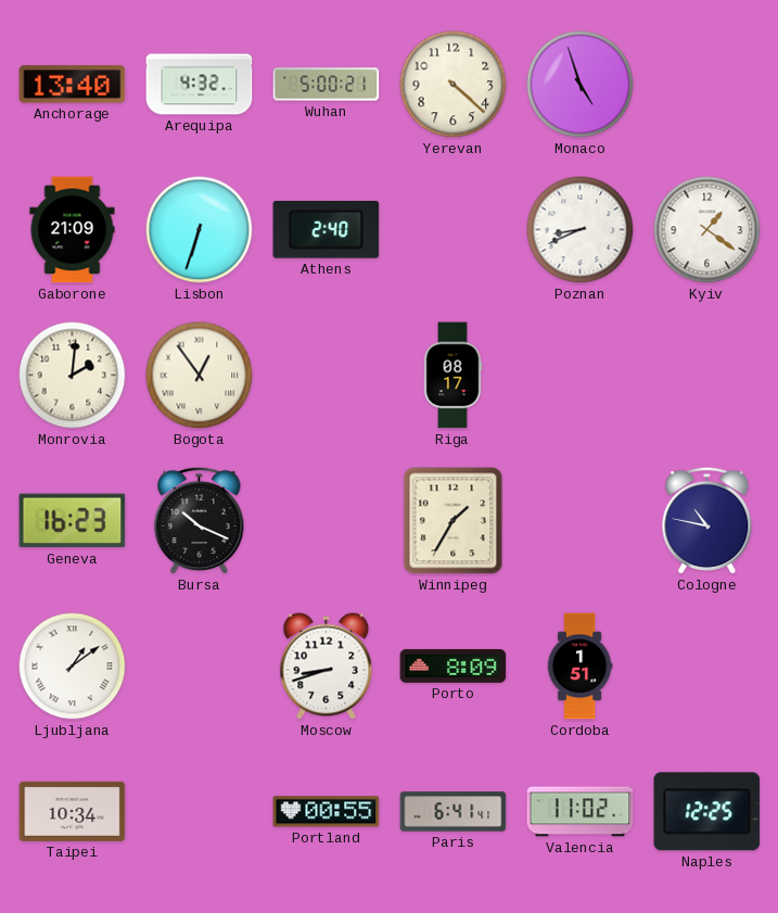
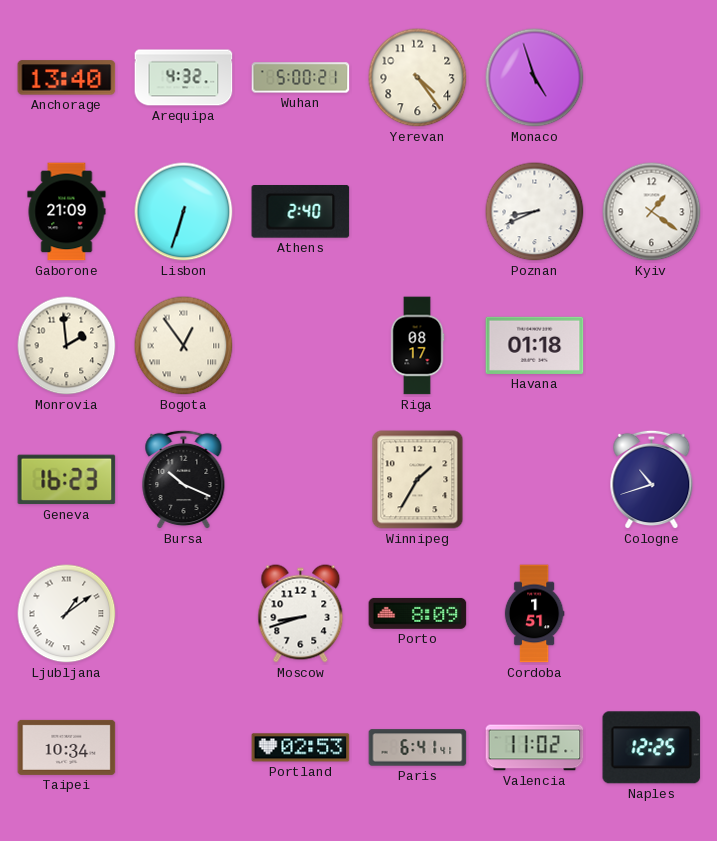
Yerevan: 4:22 -> 4:24 (418, 78)
Monrovia: 2:01 -> 1:59 (67, 346)
Havana: none -> 01:18 (535, 345)
Cologne: 10:47 -> 10:42 (652, 480)
Portland: 00:55 -> 02:53 (301, 748)
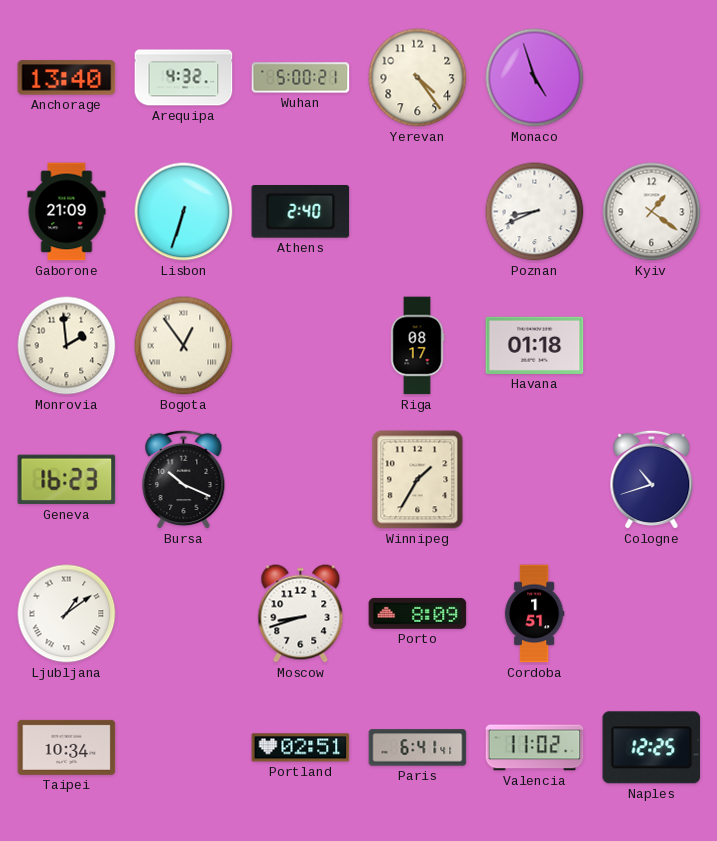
Portland: 02:53 -> 02:51 (301, 748)
